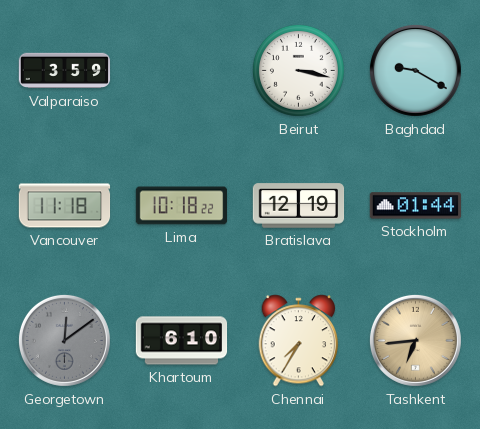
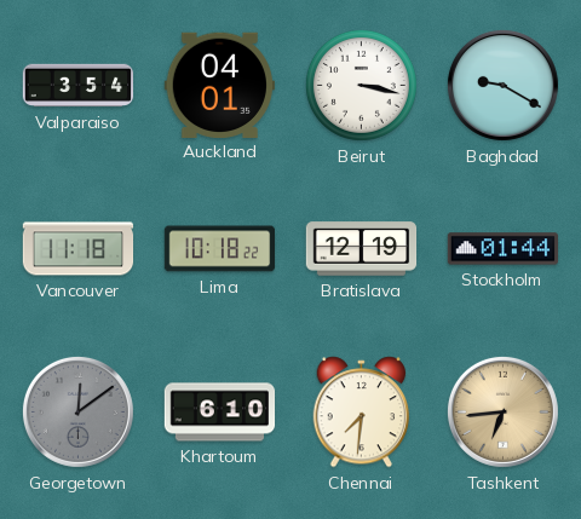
Valparaiso: 3:59 -> 3:54 (79, 86)
Auckland: none -> 04:01 (219, 85)
Chennai: 7:35 -> 7:31 (362, 413)
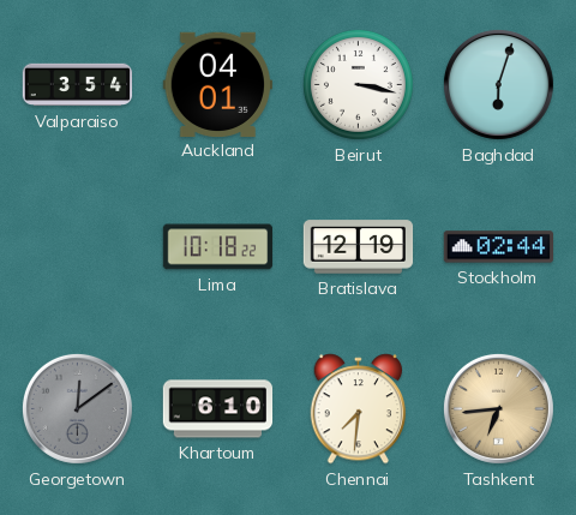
Baghdad: 9:20 -> 6:03 (498, 84)
Vancouver: 11:18 -> none (79, 249)
Stockholm: 01:44 -> 02:44 (499, 247)
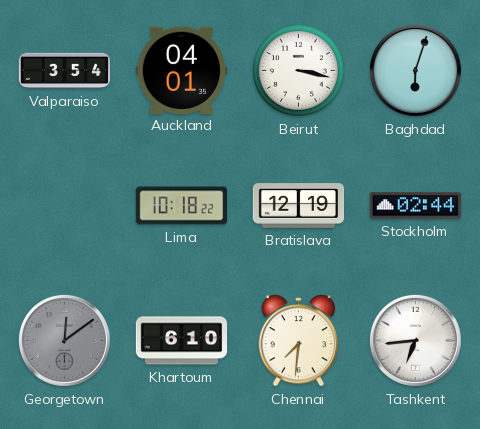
Tashkent dial: champagne -> white (415, 340)
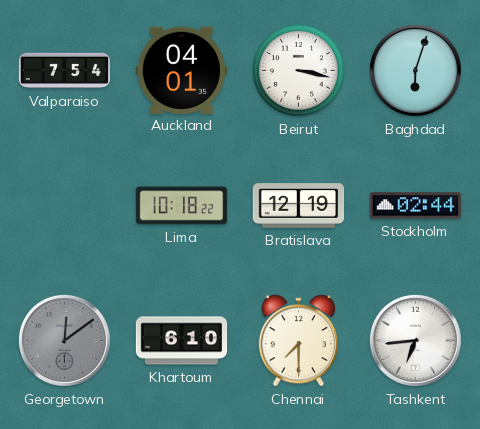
Valparaiso: 3:54 -> 7:54 (65, 71)
Chennai: 7:31 -> 7:30 (299, 341)
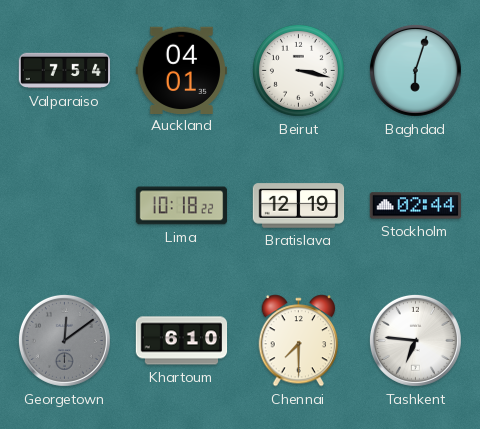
Tashkent: 6:44 -> 6:46 (415, 340)
